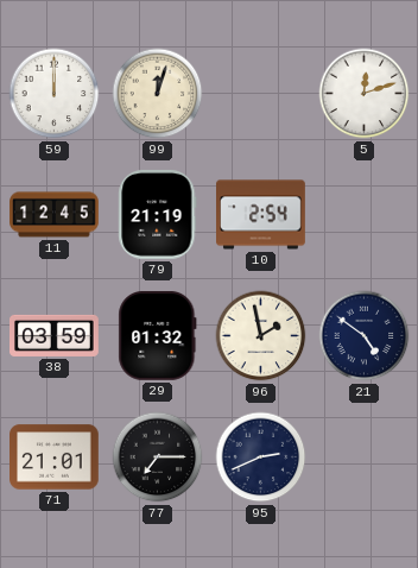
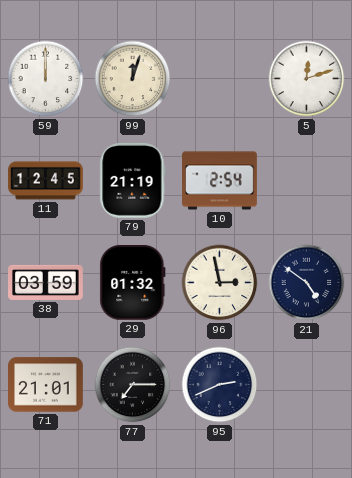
96: 1:58 -> 2:58 (220, 283)
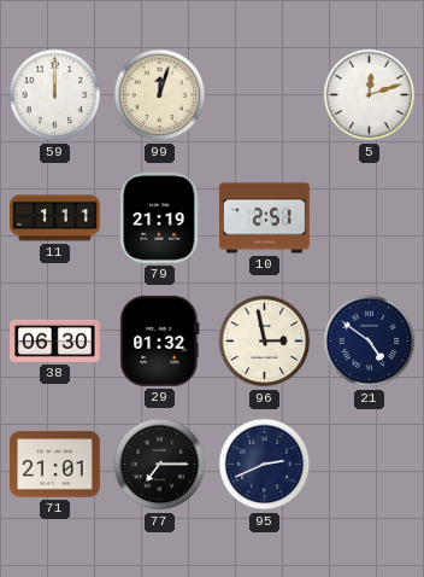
11: 12:45 -> 1:11 (55, 218)
10: 2:54 -> 2:51 (265, 218)
38: 03:59 -> 06:30 (55, 340)
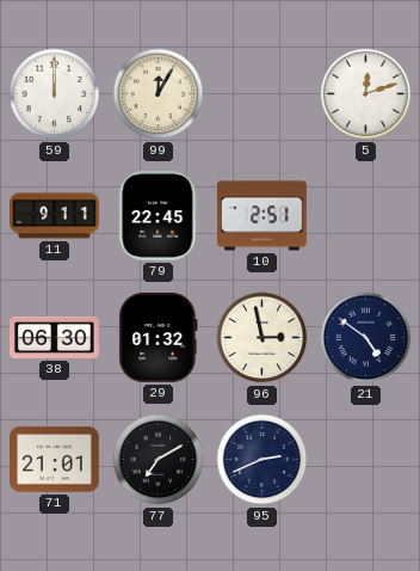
99: 12:03 -> 12:05 (159, 94)
11: 1:11 -> 9:11 (55, 216)
79: 21:19 -> 22:45 (159, 216)
77: 7:15 -> 7:10 (159, 460)
